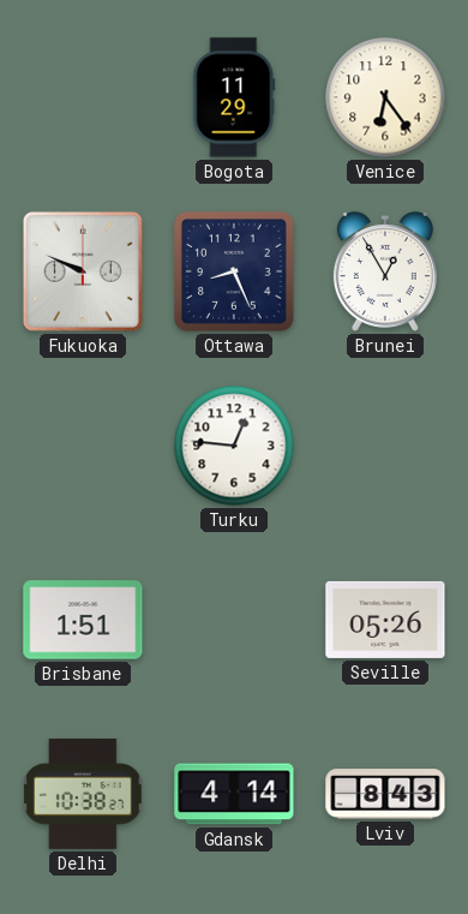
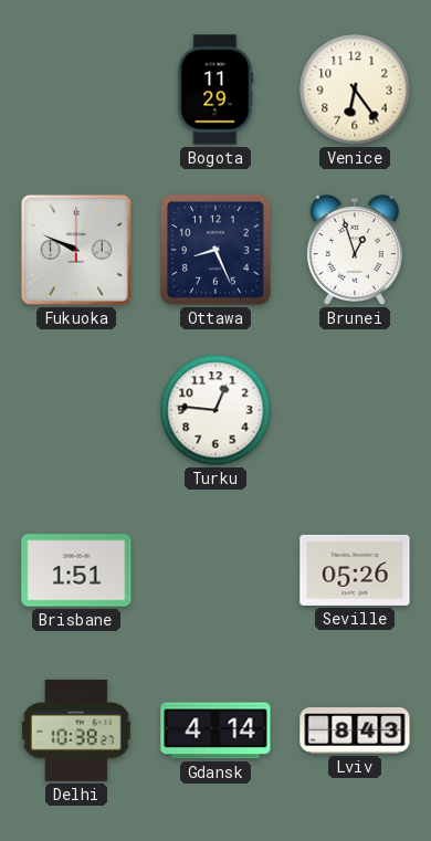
Brunei: 12:55 -> 12:57 (355, 250)
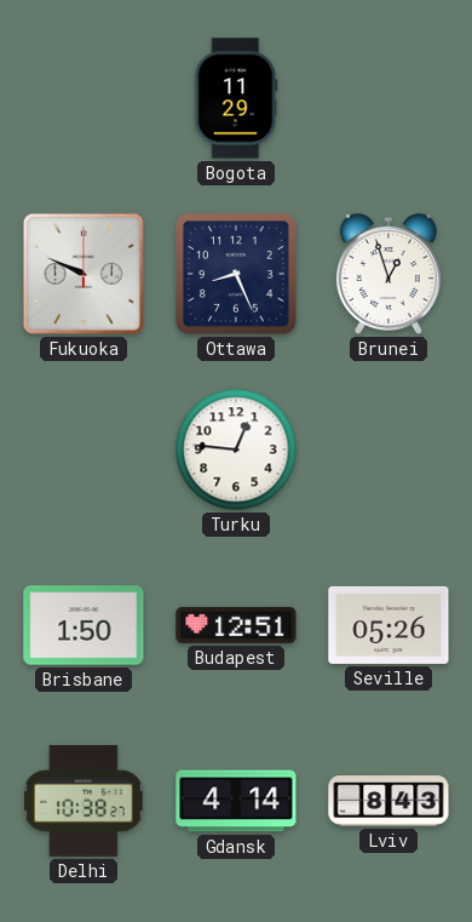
Venice: 6:24 -> none (355, 90)
Brisbane: 1:51 -> 1:50 (84, 625)
Budapest: none -> 12:51 (236, 625)
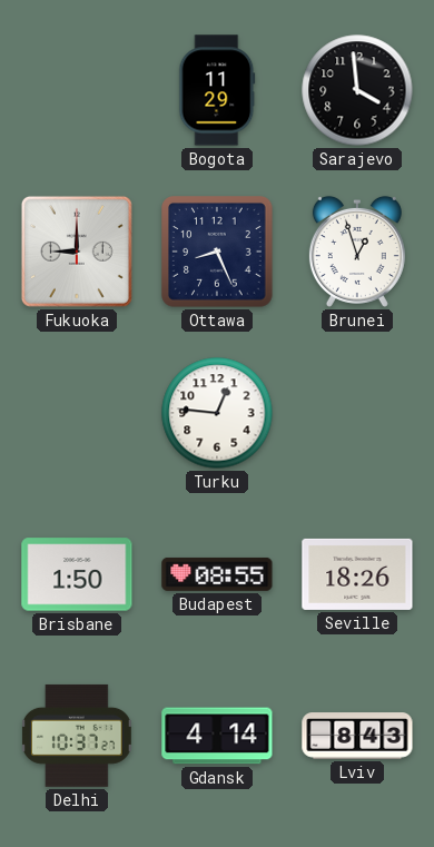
Sarajevo: none -> 3:59 (357, 90)
Fukuoka: 9:49 -> 9:00 (77, 252)
Budapest: 12:51 -> 08:55 (217, 574)
Seville: 05:26 -> 18:26 (357, 574)
Delhi: 10:38 -> 10:37 (77, 736)
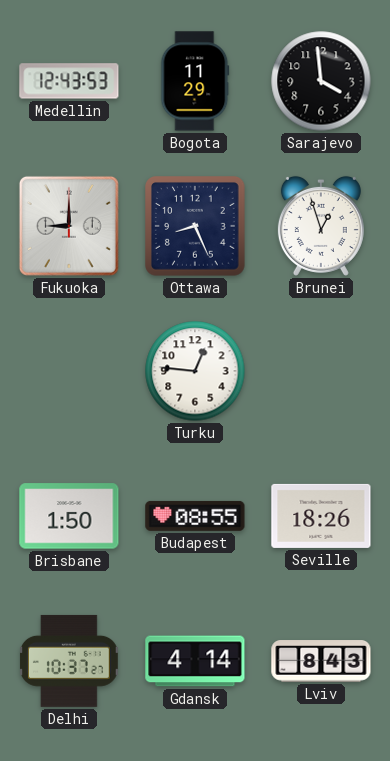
Medellin: none -> 12:43 (69, 81)
